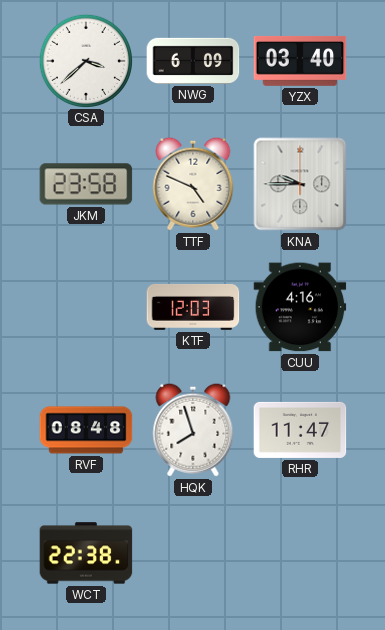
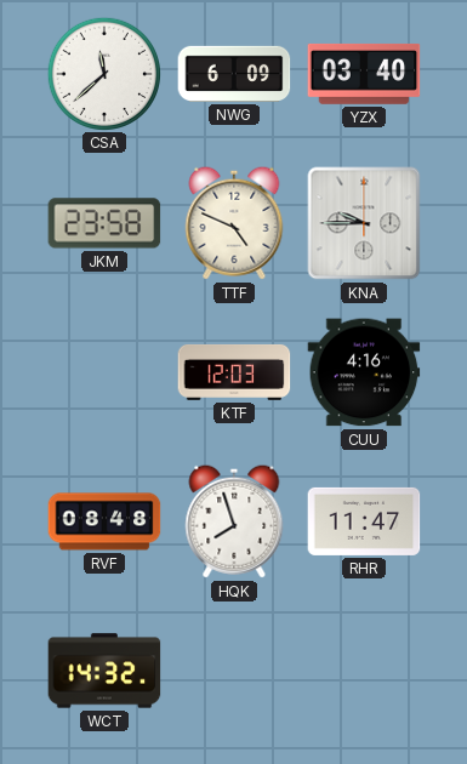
CSA: 3:38 -> 11:38 (103, 73)
WCT: 22:38 -> 14:32 (104, 671)
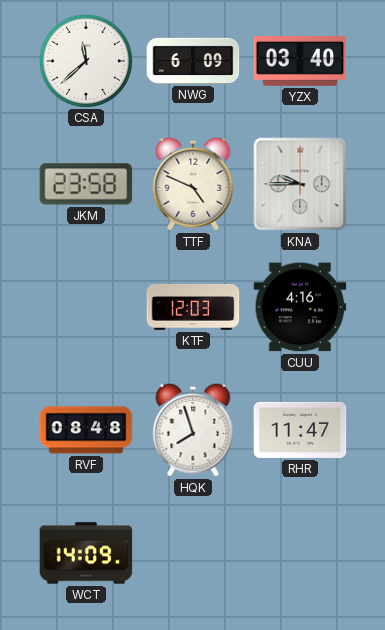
WCT: 14:32 -> 14:09 (86, 553)
